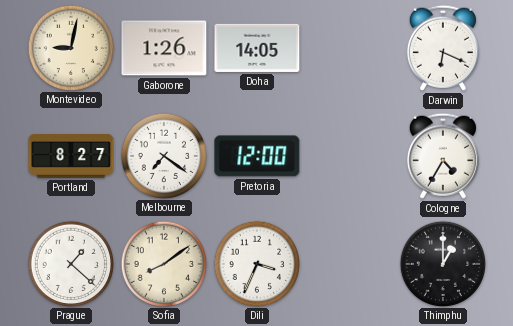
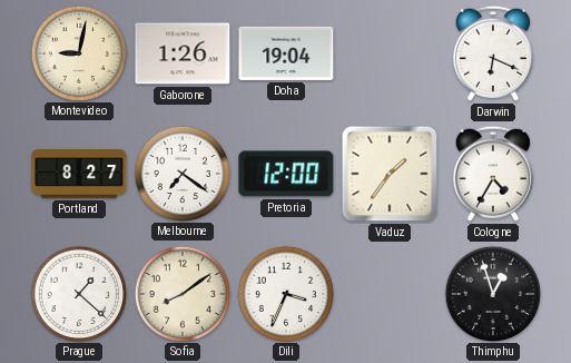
Doha: 14:05 -> 19:04 (286, 53)
Vaduz: none -> 1:36 (390, 174)
Thimphu: 1:00 -> 12:57 (492, 293)
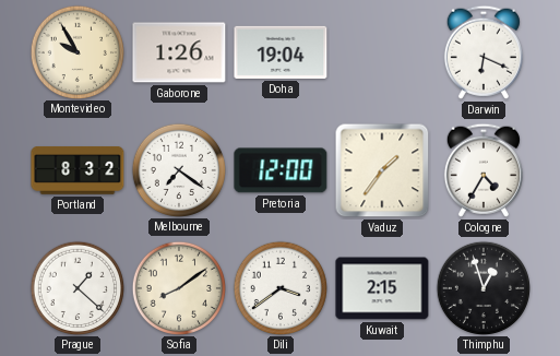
Montevideo: 9:02 -> 9:55 (76, 51)
Portland: 8:27 -> 8:32 (78, 171)
Dili: 3:34 -> 3:39 (279, 287)
Kuwait: none -> 2:15 (382, 288)
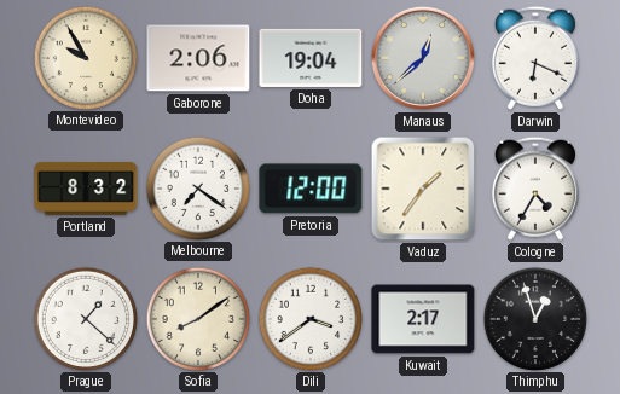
Gaborone: 1:26 -> 2:06 (198, 58)
Manaus: none -> 12:38 (423, 58)
Kuwait: 2:15 -> 2:17 (423, 319)
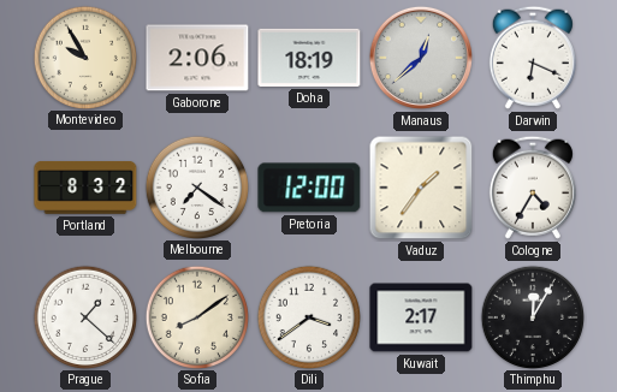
Doha: 19:04 -> 18:19 (309, 58)
Thimphu: 12:57 -> 12:05 (532, 316)
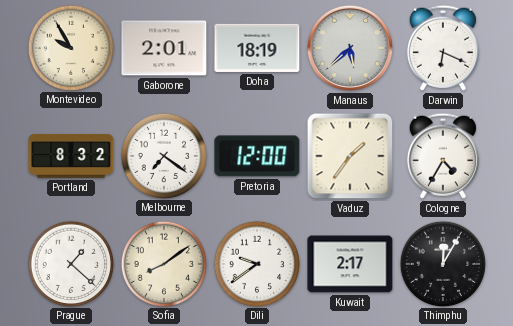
Gaborone: 2:06 -> 2:01 (164, 48)
Manaus: 12:38 -> 5:38 (350, 48)
Dili: 3:39 -> 9:39 (256, 263)
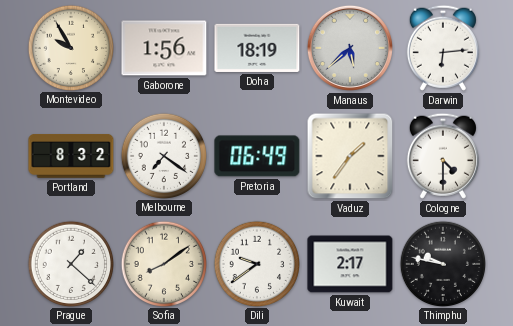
Gaborone: 2:01 -> 1:56 (164, 48)
Darwin: 6:19 -> 6:14 (443, 48)
Pretoria: 12:00 -> 06:49 (257, 156)
Cologne: 4:35 -> 4:30 (443, 156)
Thimphu: 12:05 -> 9:47 (442, 263)
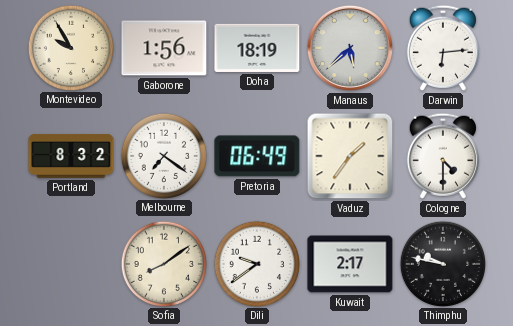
Prague: 1:22 -> none (70, 263)
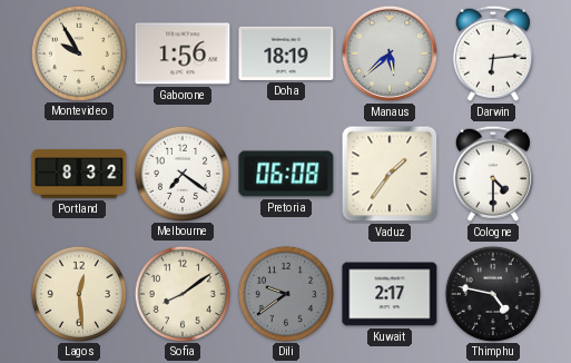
Pretoria: 06:49 -> 06:08 (286, 174)
Lagos: none -> 12:29 (78, 293)
Dili dial: white -> grey (285, 293)
Thimphu: 9:47 -> 4:47 (492, 293)
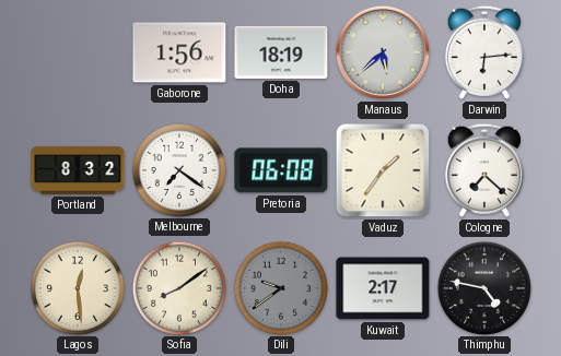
Montevideo: 9:55 -> none (78, 52)
Cologne: 4:30 -> 7:22 (484, 170)
